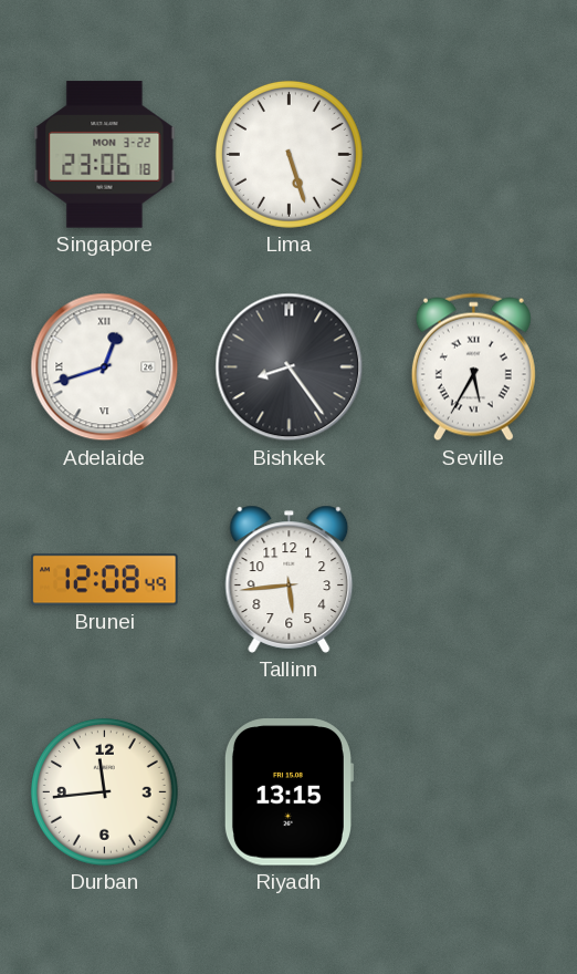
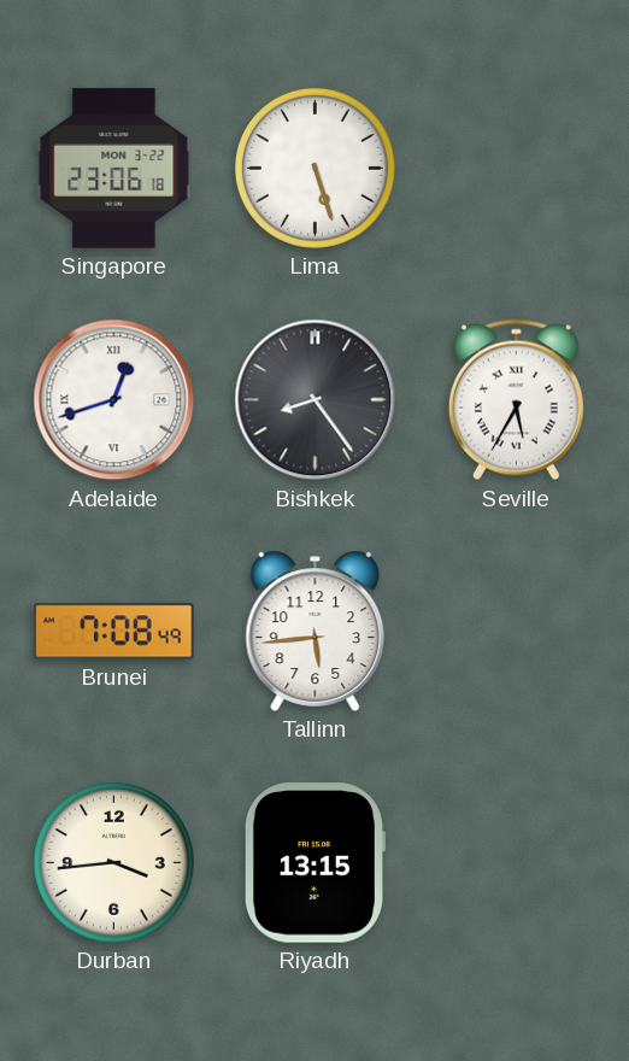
Brunei: 12:08 -> 7:08 (114, 632)
Durban: 11:44 -> 3:44 (113, 862)
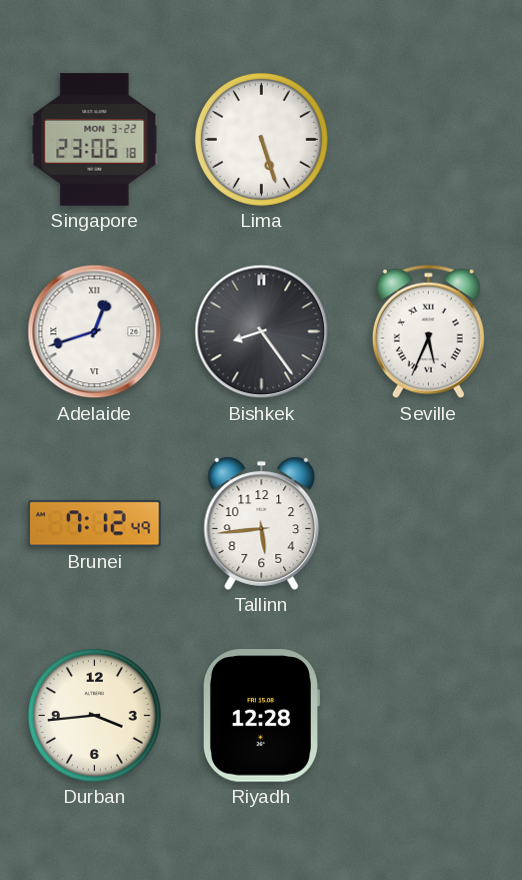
Seville: 5:35 -> 5:34 (428, 332)
Brunei: 7:08 -> 7:12 (95, 524)
Riyadh: 13:15 -> 12:28 (261, 716)
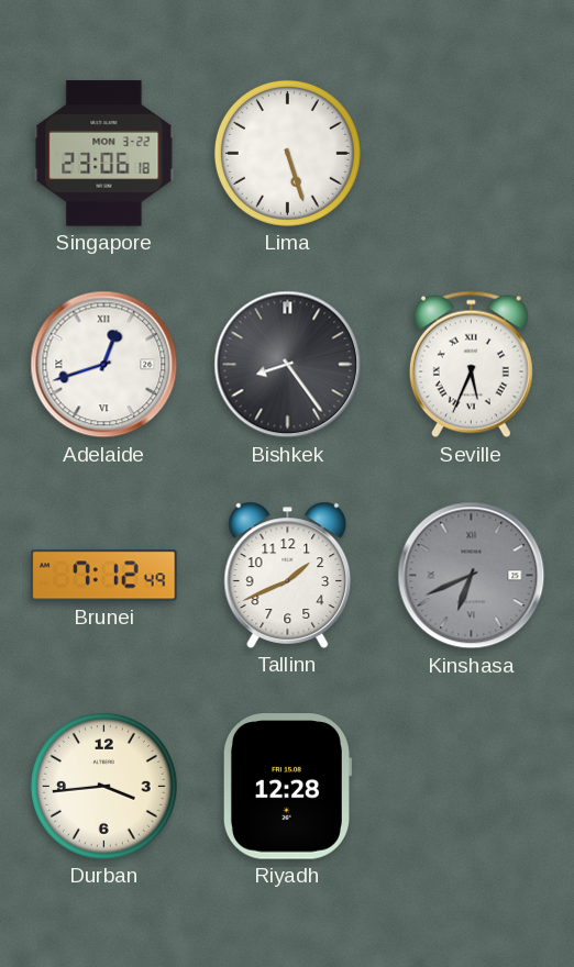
Tallinn: 5:44 -> 1:41 (288, 575)
Kinshasa: none -> 6:41 (472, 576)
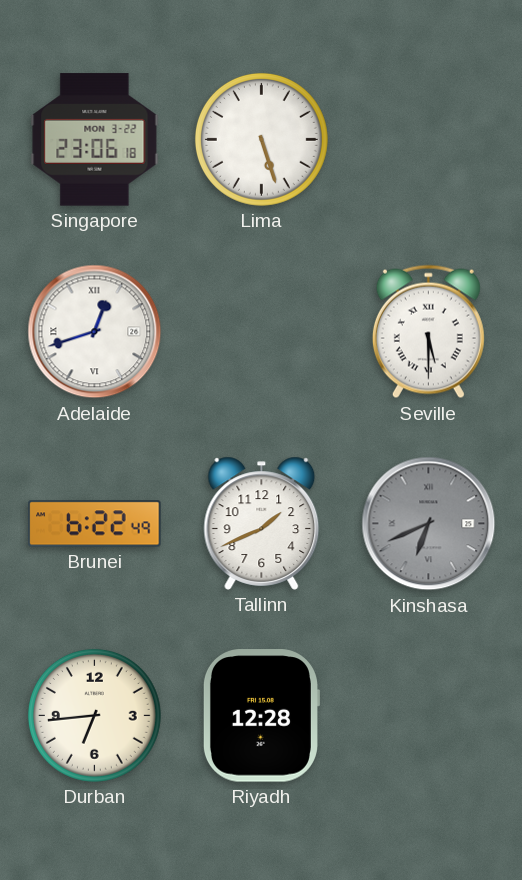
Bishkek: 8:24 -> none (288, 365)
Seville: 5:34 -> 5:30 (428, 332)
Brunei: 7:12 -> 6:22 (95, 524)
Durban: 3:44 -> 6:44 (94, 715)
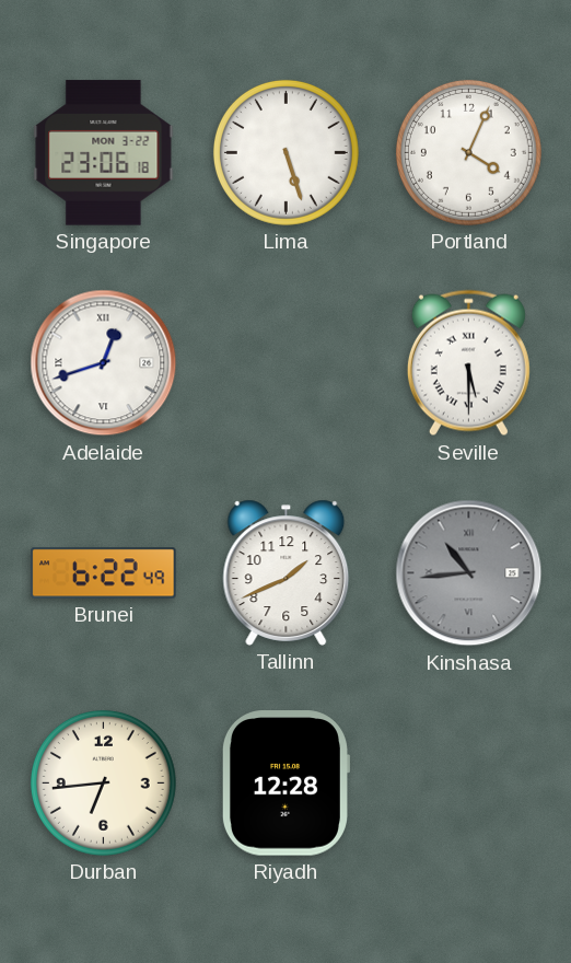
Portland: none -> 4:04 (468, 152)
Kinshasa: 6:41 -> 10:44 (469, 573)
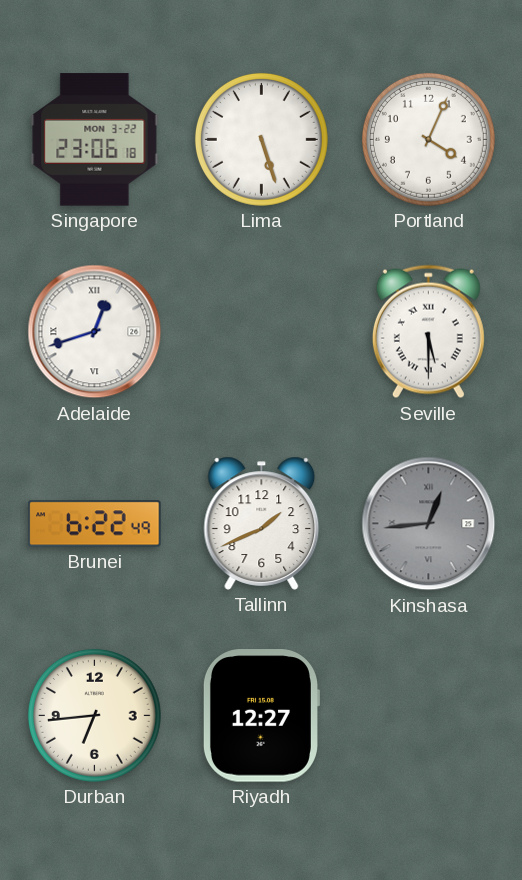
Kinshasa: 10:44 -> 12:44 (429, 524)
Riyadh: 12:28 -> 12:27 (261, 716)
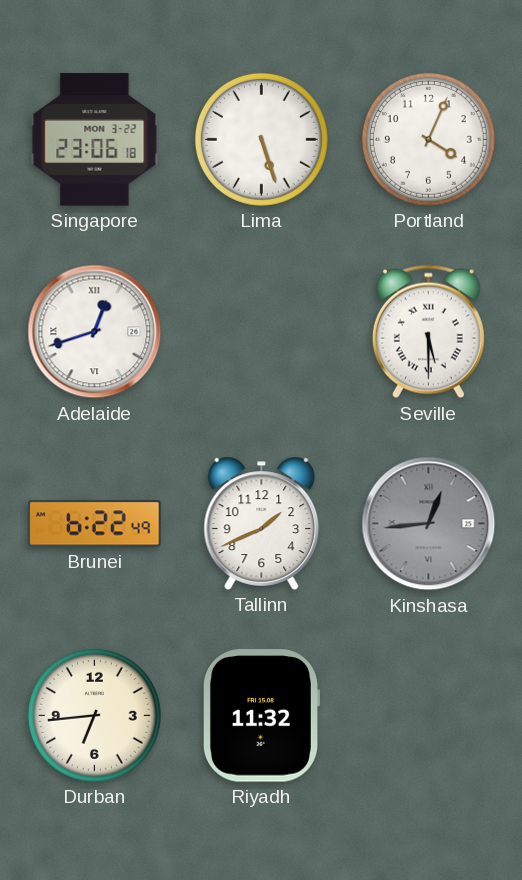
Riyadh: 12:27 -> 11:32 (261, 716)
